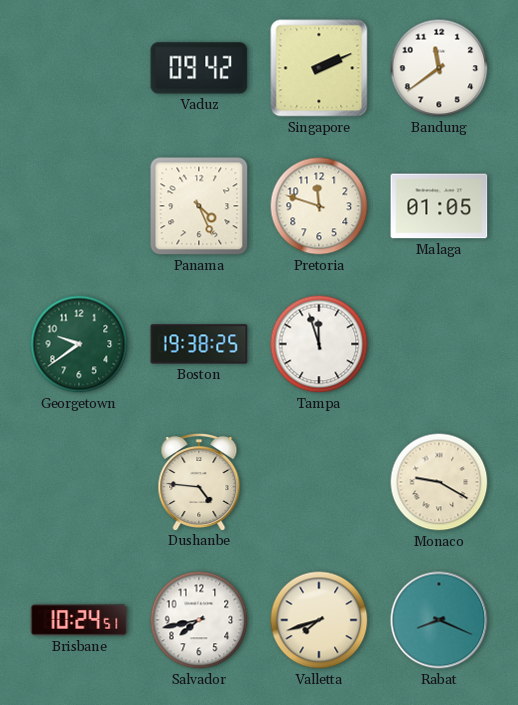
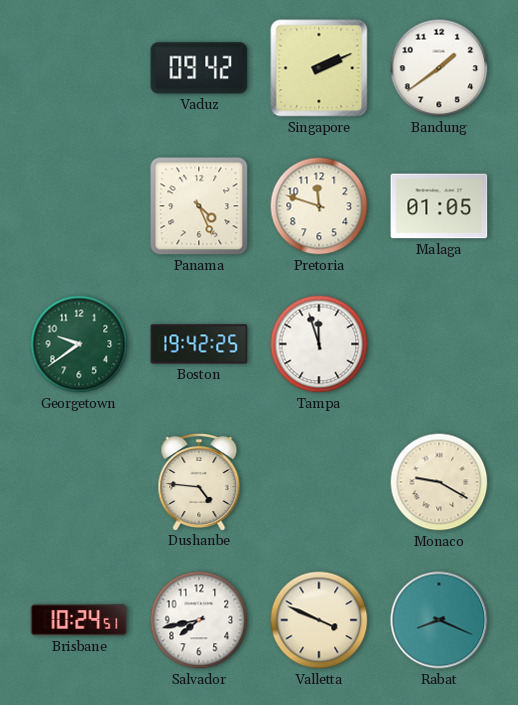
Bandung: 11:39 -> 1:39 (439, 68)
Boston: 19:38 -> 19:42 (199, 344)
Valletta: 7:42 -> 3:49 (319, 620)
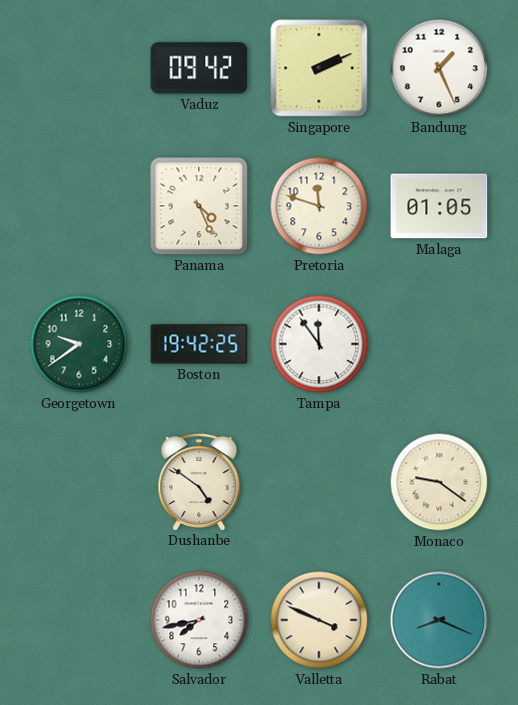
Bandung: 1:39 -> 1:26 (439, 68)
Tampa: 11:57 -> 11:54 (319, 344)
Dushanbe: 4:46 -> 4:51 (199, 481)
Monaco: 9:20 -> 9:21 (439, 482)
Brisbane: 10:24 -> none (79, 620)
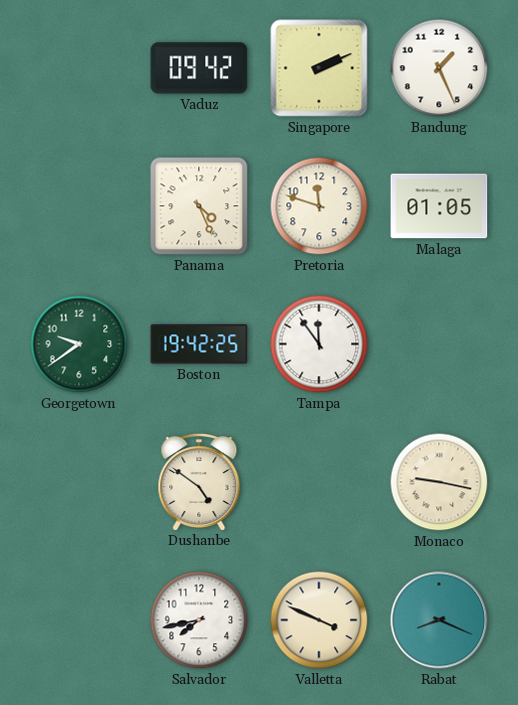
Monaco: 9:21 -> 9:17 (439, 482)
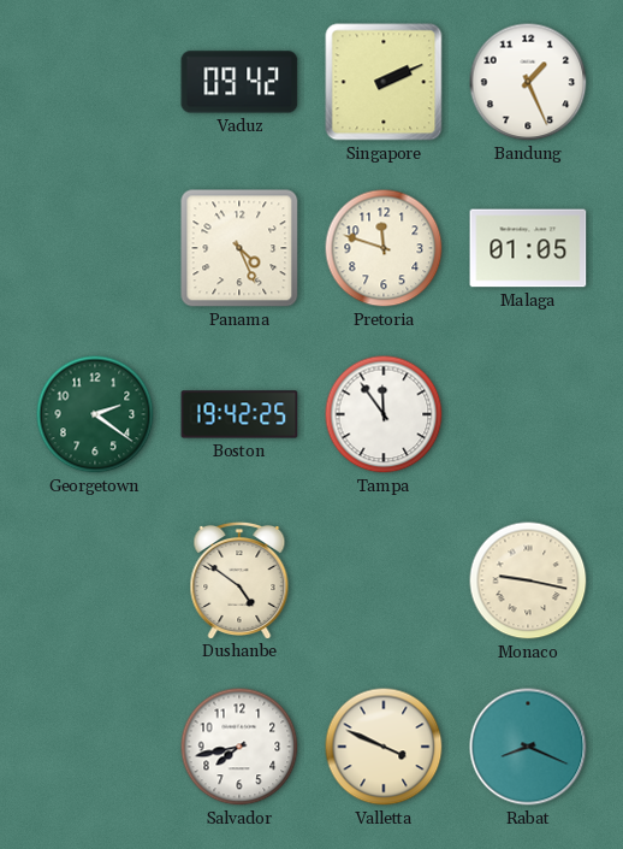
Georgetown: 9:39 -> 2:21 (95, 414)
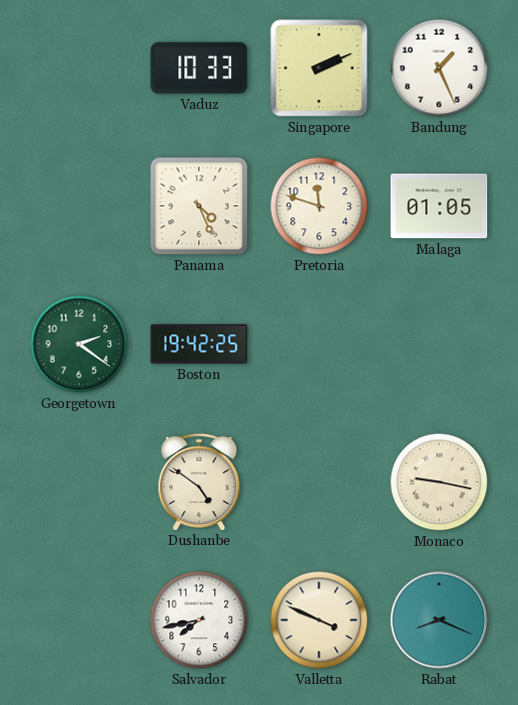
Vaduz: 09:42 -> 10:33 (199, 68)
Tampa: 11:54 -> none (384, 414)
